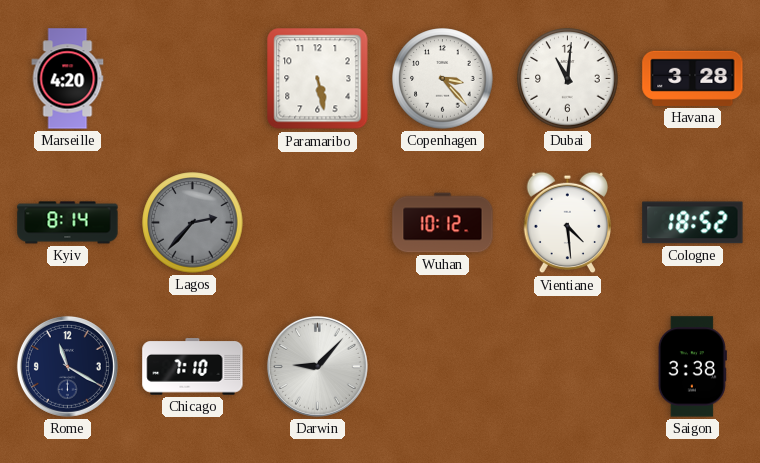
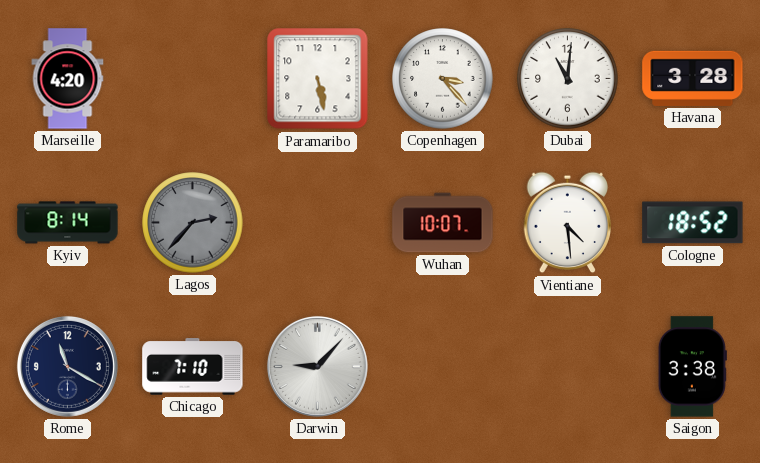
Wuhan: 10:12 -> 10:07 (443, 223)
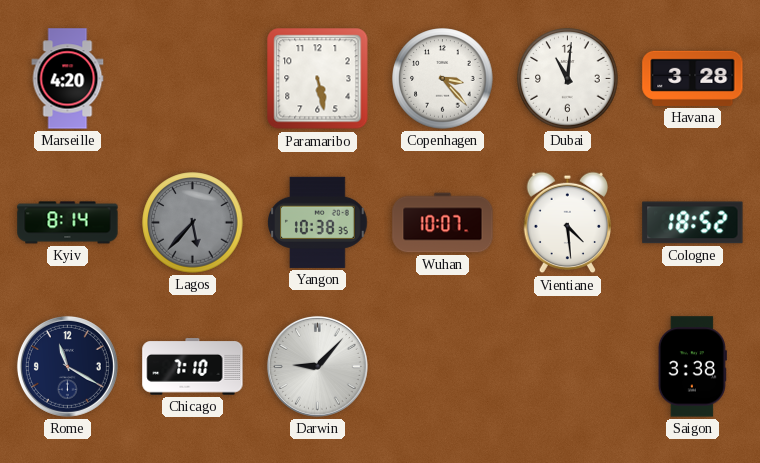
Lagos: 2:37 -> 5:37 (193, 223)
Yangon: none -> 10:38 (318, 222)
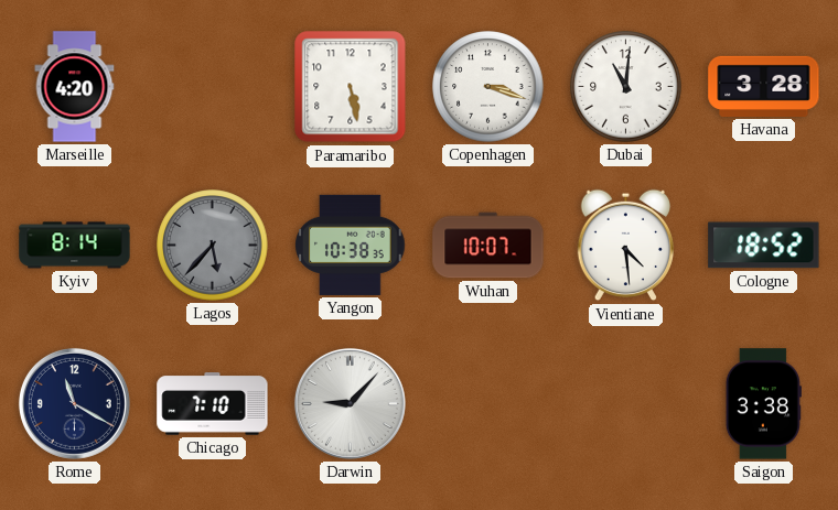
Copenhagen: 3:23 -> 3:18 (488, 87)
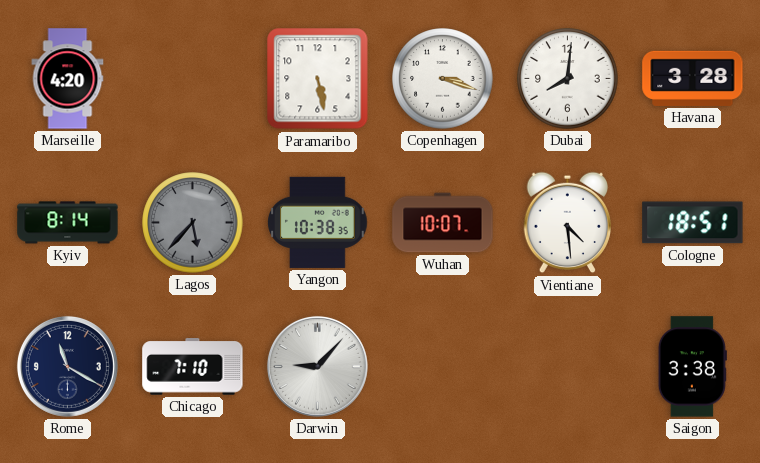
Dubai: 11:01 -> 8:01 (568, 79)
Cologne: 18:52 -> 18:51 (693, 223)
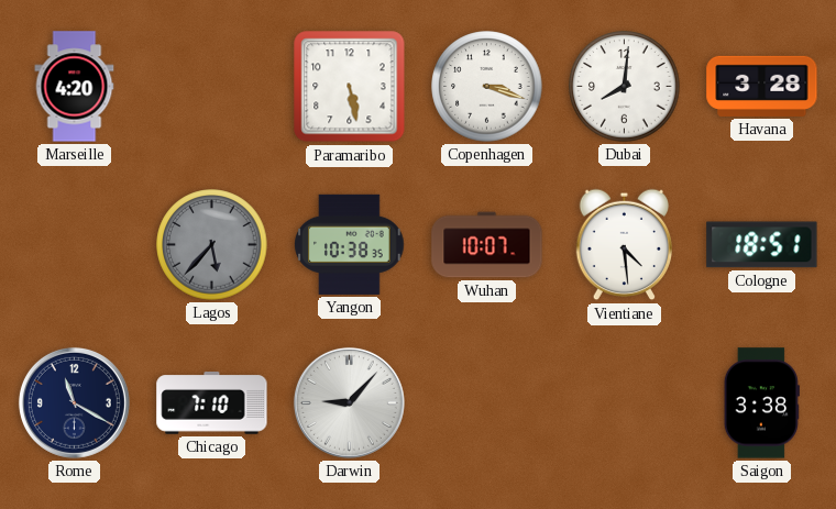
Kyiv: 8:14 -> none (68, 223)
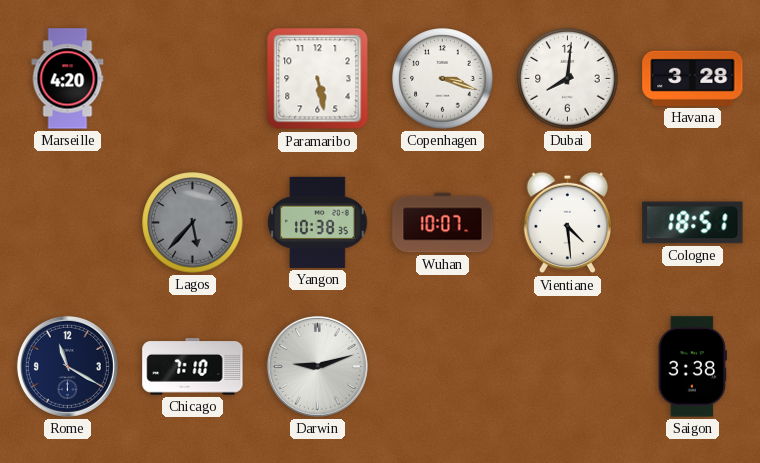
Darwin: 9:07 -> 9:12 (317, 366)
